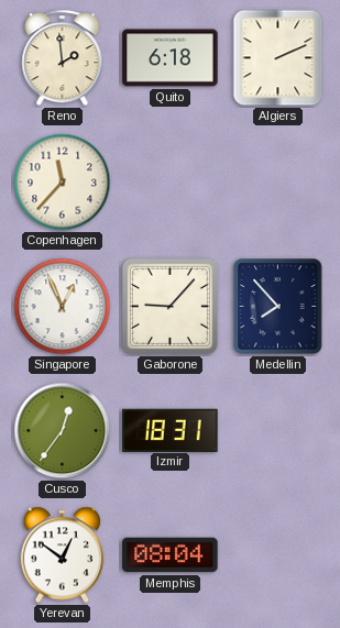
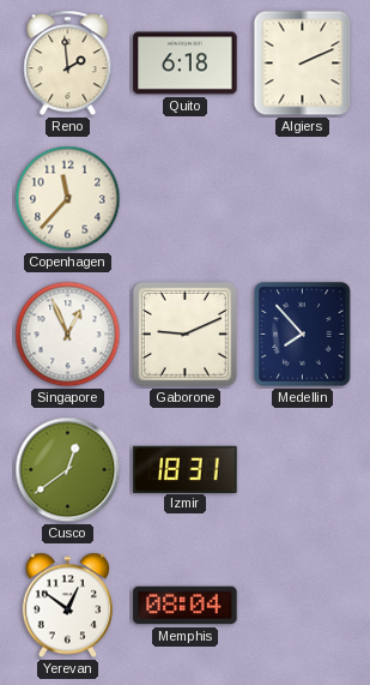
Gaborone: 9:07 -> 9:11 (184, 334)
Cusco: 12:36 -> 12:39 (68, 470)
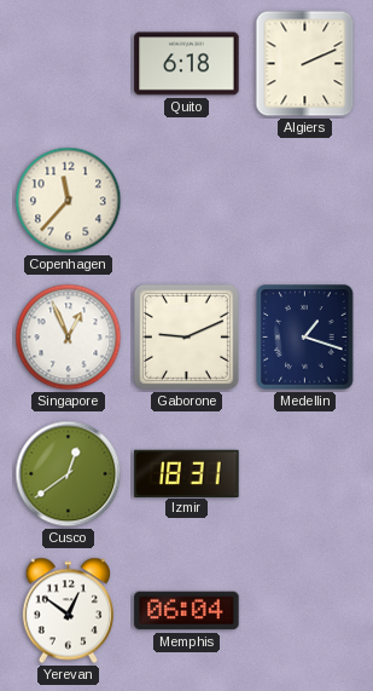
Reno: 1:59 -> none (68, 64)
Medellin: 7:53 -> 1:18 (305, 338)
Memphis: 08:04 -> 06:04 (187, 611)
